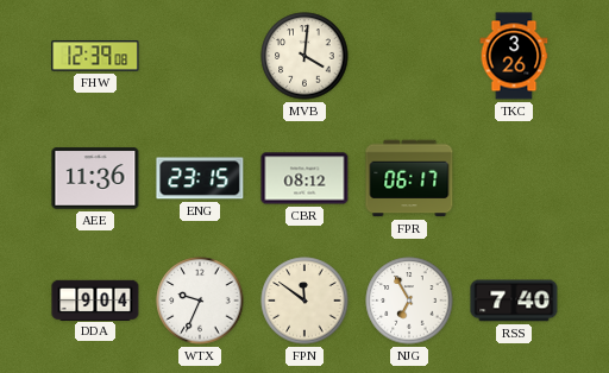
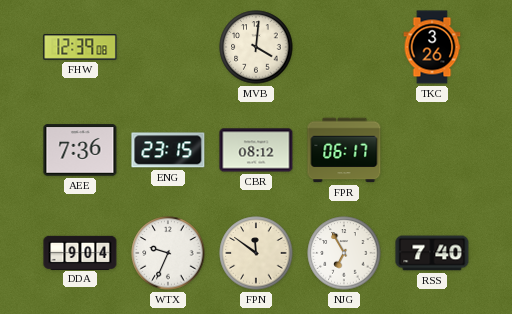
AEE: 11:36 -> 7:36 (80, 150)
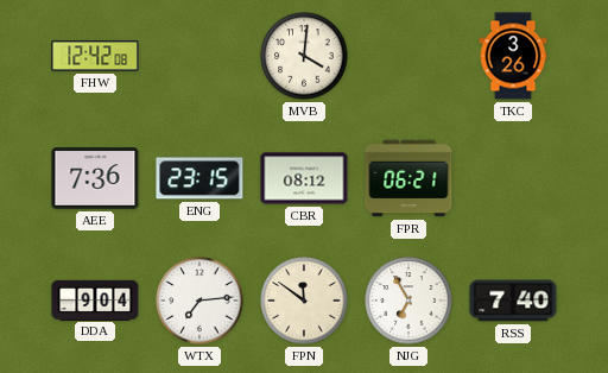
FHW: 12:39 -> 12:42 (95, 56)
FPR: 06:17 -> 06:21 (408, 178)
WTX: 9:34 -> 7:14 (199, 301)
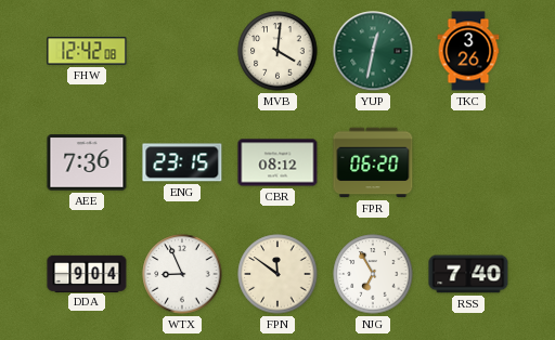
YUP: none -> 12:32 (373, 51)
FPR: 06:21 -> 06:20 (373, 162)
WTX: 7:14 -> 8:56 (182, 274)
